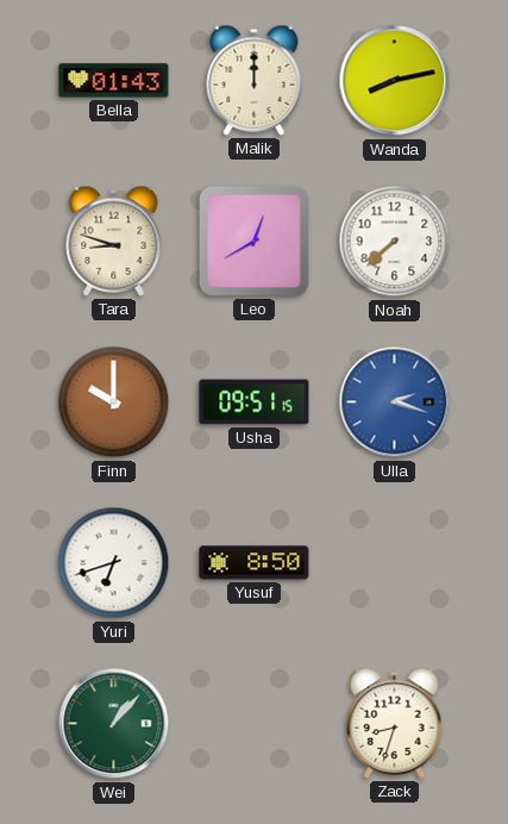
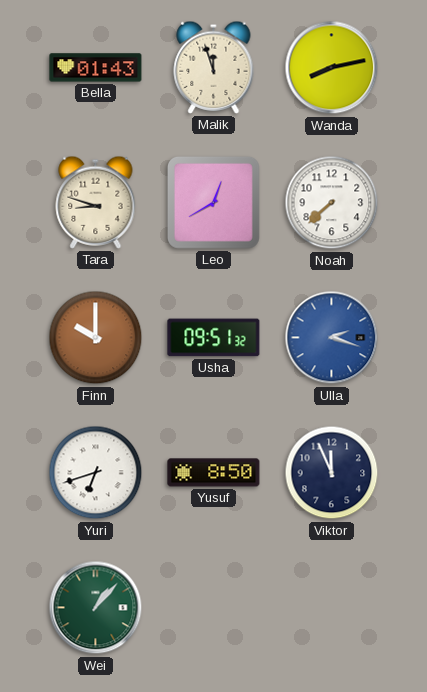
Malik: 12:00 -> 11:57 (214, 67)
Usha: 09:51:15 -> 09:51:32 (214, 338)
Viktor: none -> 11:56 (332, 473)
Zack: 8:33 -> none (395, 723)
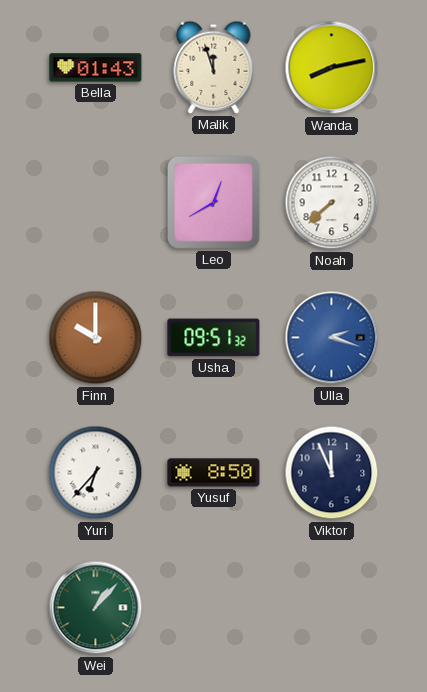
Tara: 8:48 -> none (96, 202)
Yuri: 6:42 -> 6:37 (96, 473)
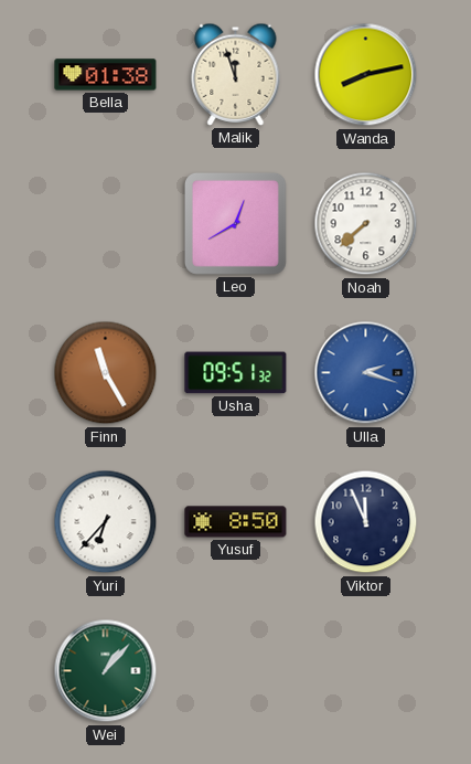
Bella: 01:43 -> 01:38 (106, 75)
Finn: 10:00 -> 11:25 (106, 373)
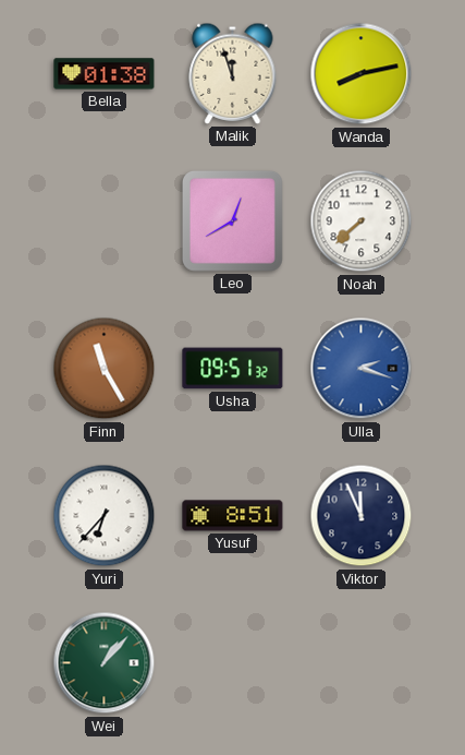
Yusuf: 8:50 -> 8:51 (233, 516)
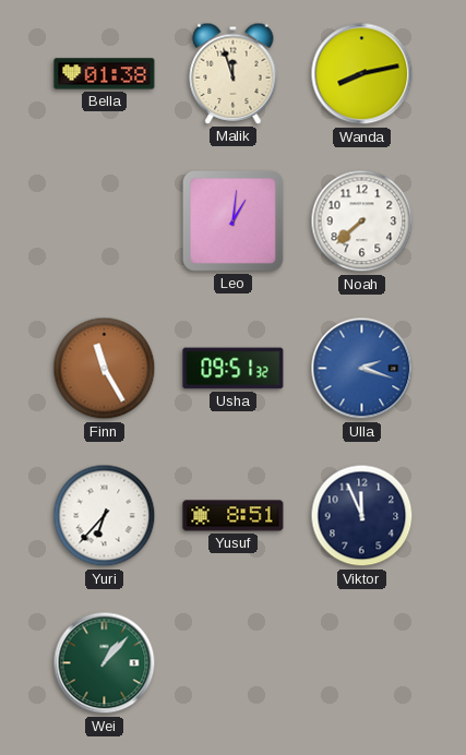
Leo: 12:40 -> 1:01 (232, 220)
